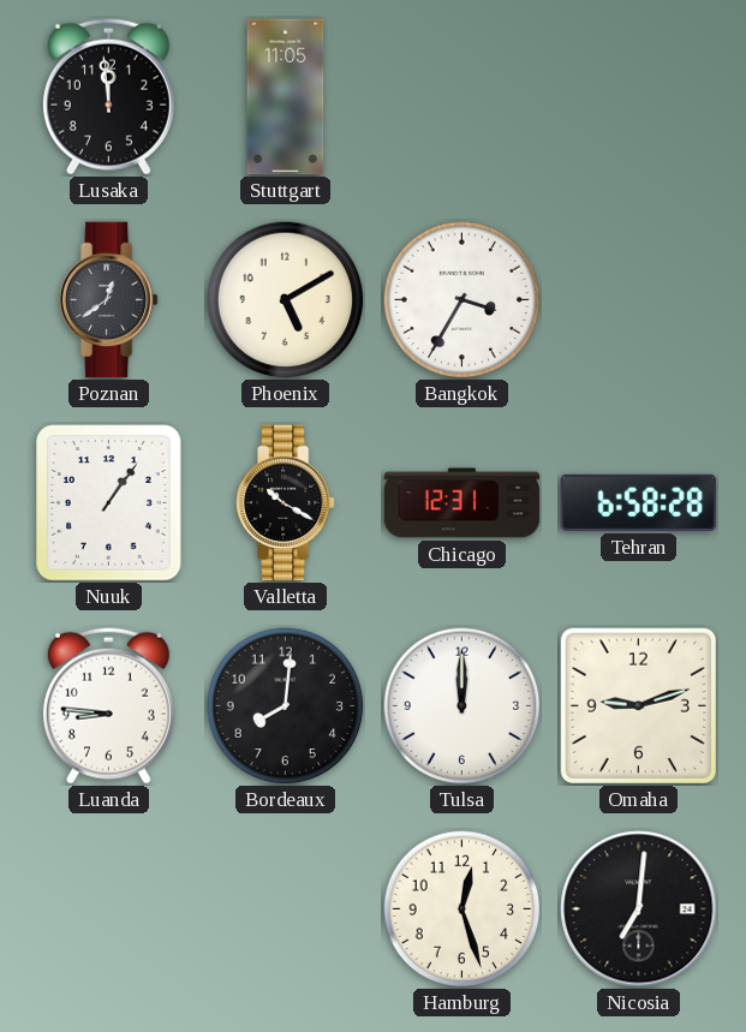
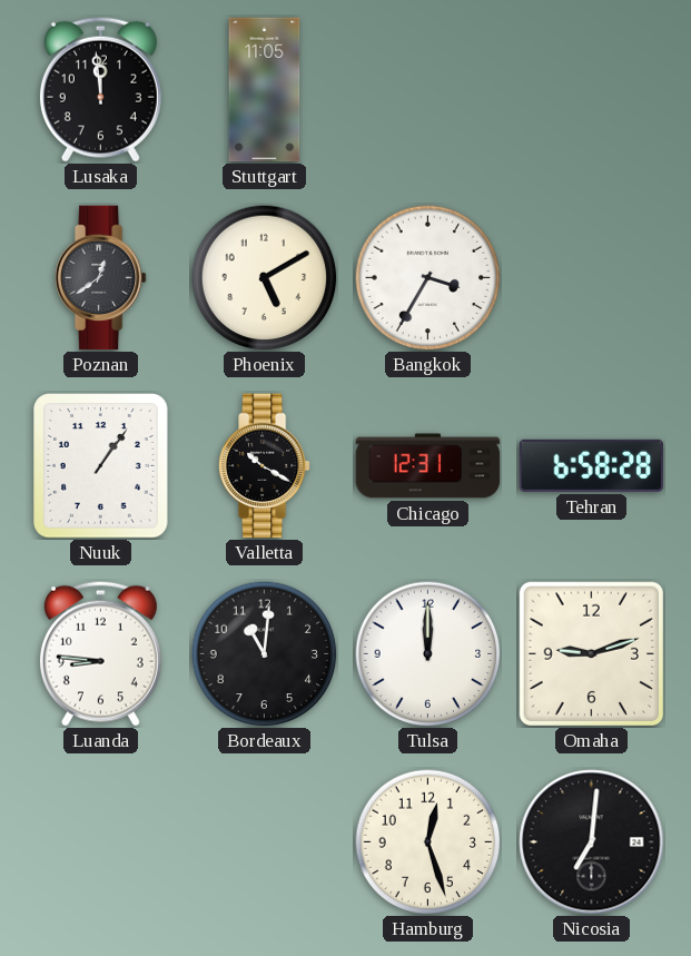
Bordeaux: 8:01 -> 11:01 (265, 654)
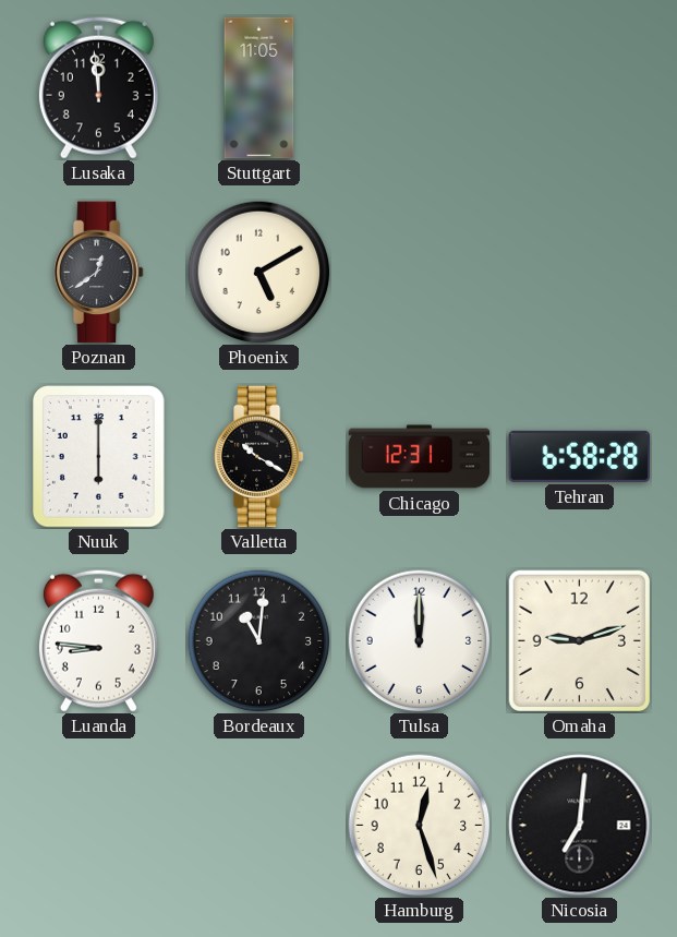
Bangkok: 3:35 -> none (428, 278)
Nuuk: 1:06 -> 6:00 (99, 457)
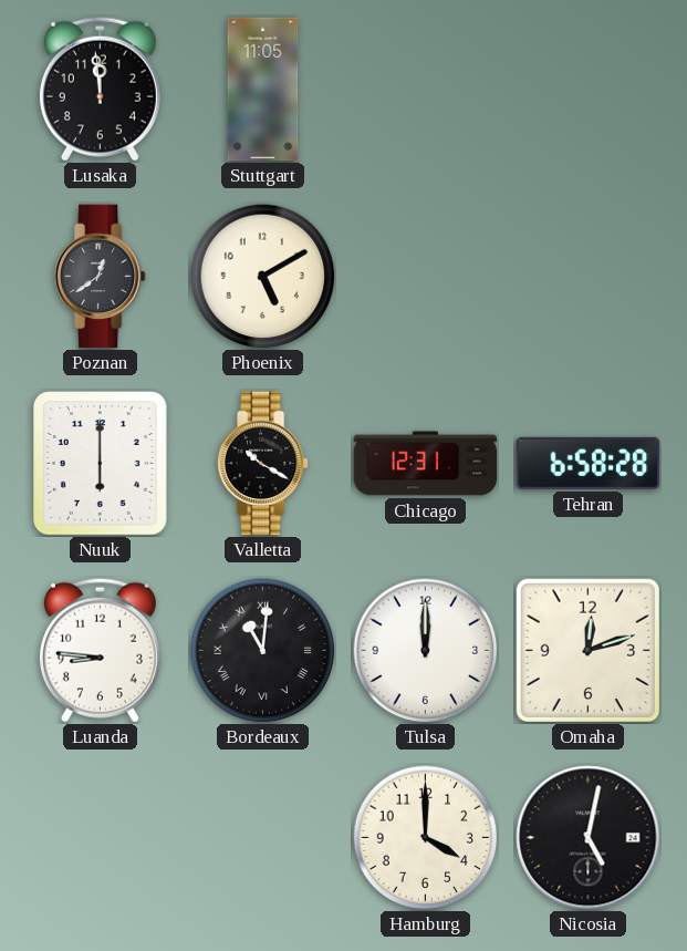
Bordeaux numerals: Arabic -> Roman (263, 651)
Omaha: 9:12 -> 12:12 (587, 650)
Hamburg: 12:27 -> 4:00 (426, 838)
Nicosia: 7:01 -> 5:02 (589, 838)
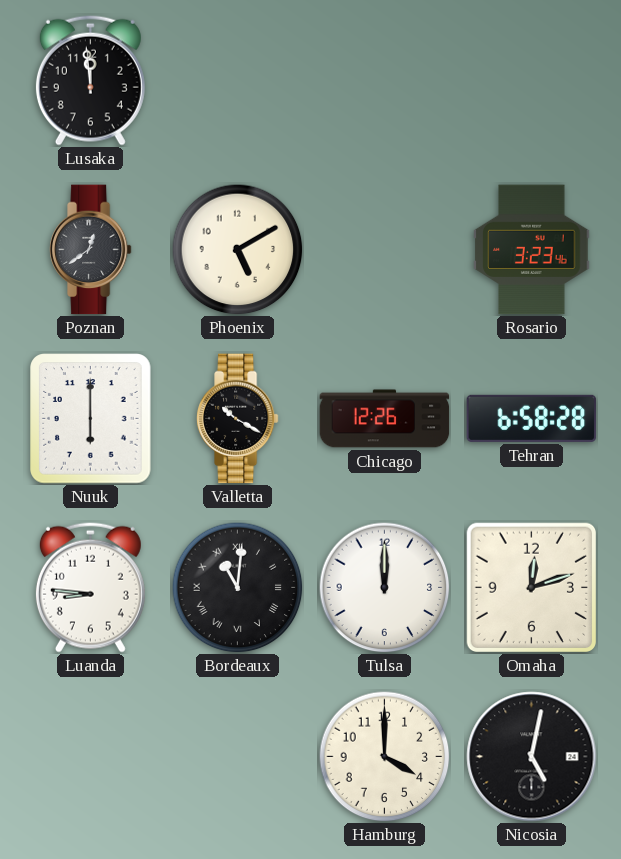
Stuttgart: 11:05 -> none (263, 90)
Rosario: none -> 3:23 (532, 250)
Chicago: 12:31 -> 12:26 (385, 419)
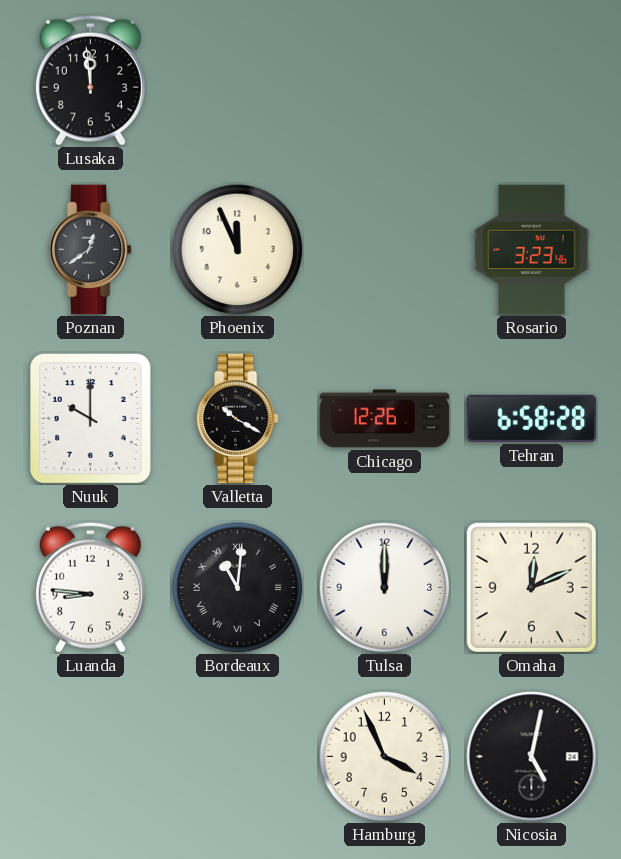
Phoenix: 5:10 -> 11:56 (238, 250)
Nuuk: 6:00 -> 10:00 (91, 419)
Omaha: 12:12 -> 12:11 (531, 587)
Hamburg: 4:00 -> 3:56 (385, 757)
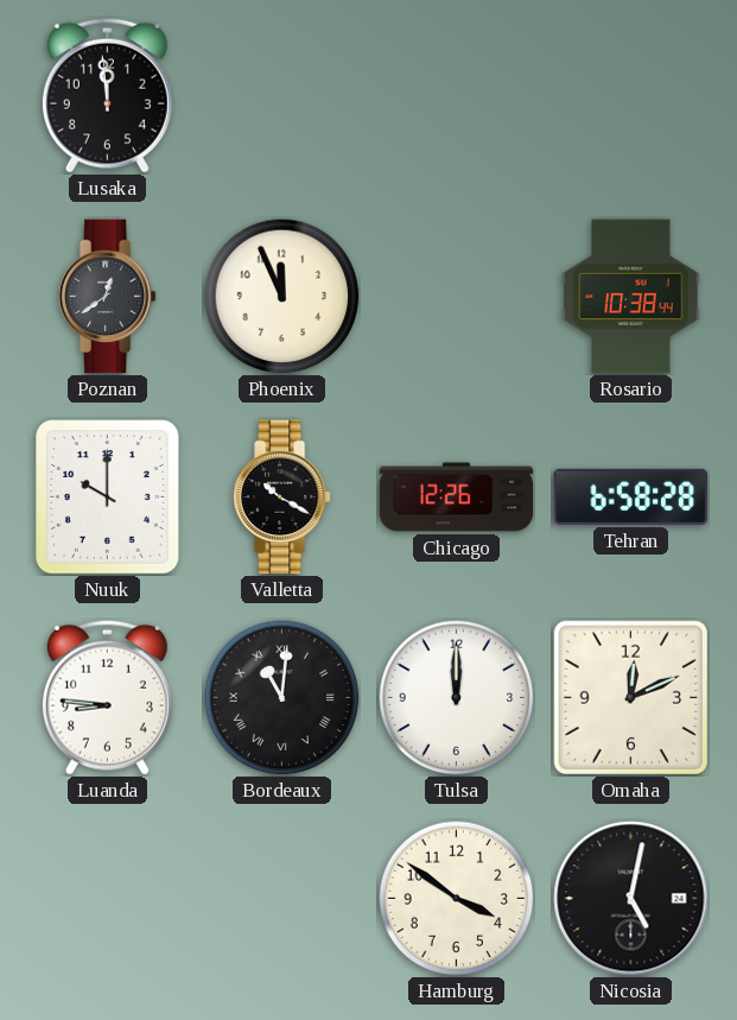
Rosario: 3:23 -> 10:38 (631, 297)
Hamburg: 3:56 -> 3:51 (457, 899)
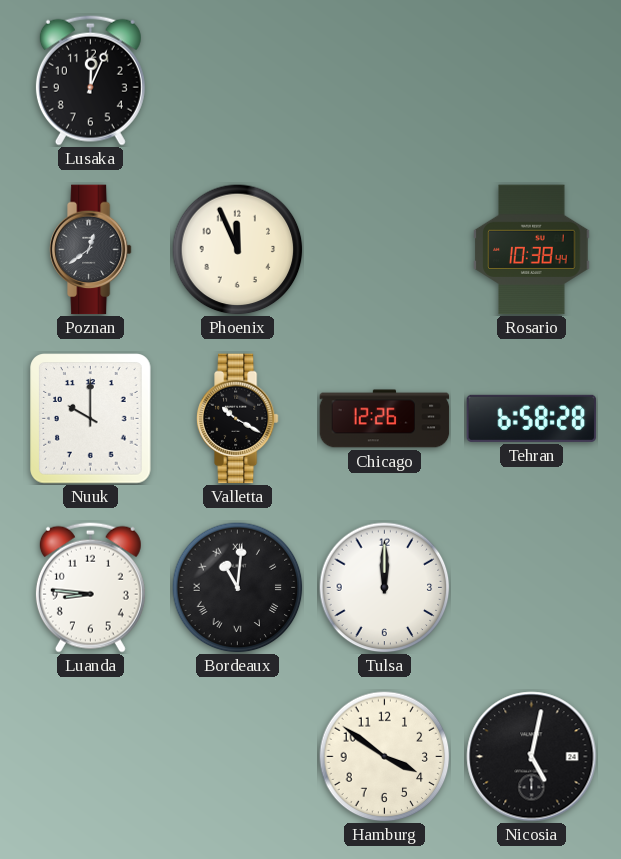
Lusaka: 11:59 -> 12:04 (90, 80)
Omaha: 12:11 -> none (630, 697)
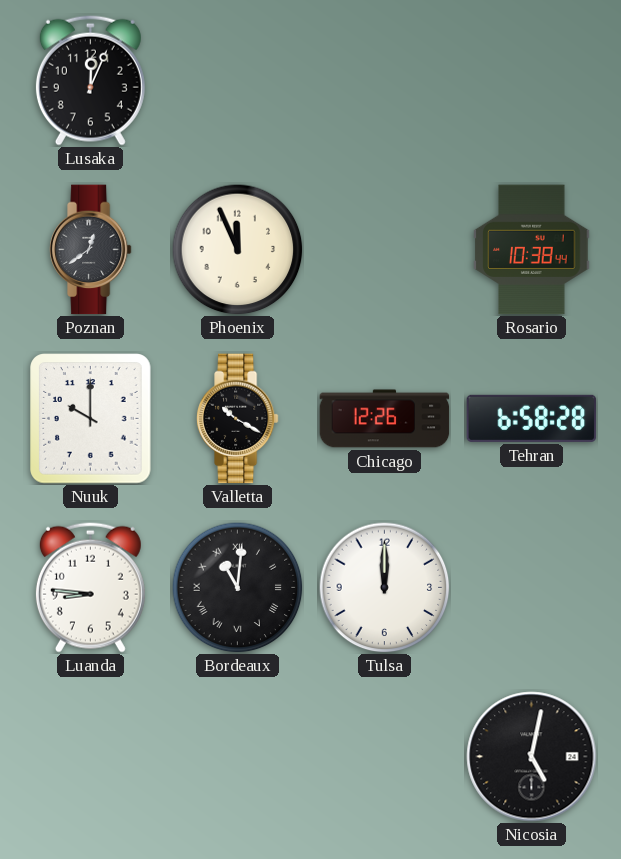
Hamburg: 3:51 -> none (385, 757)
